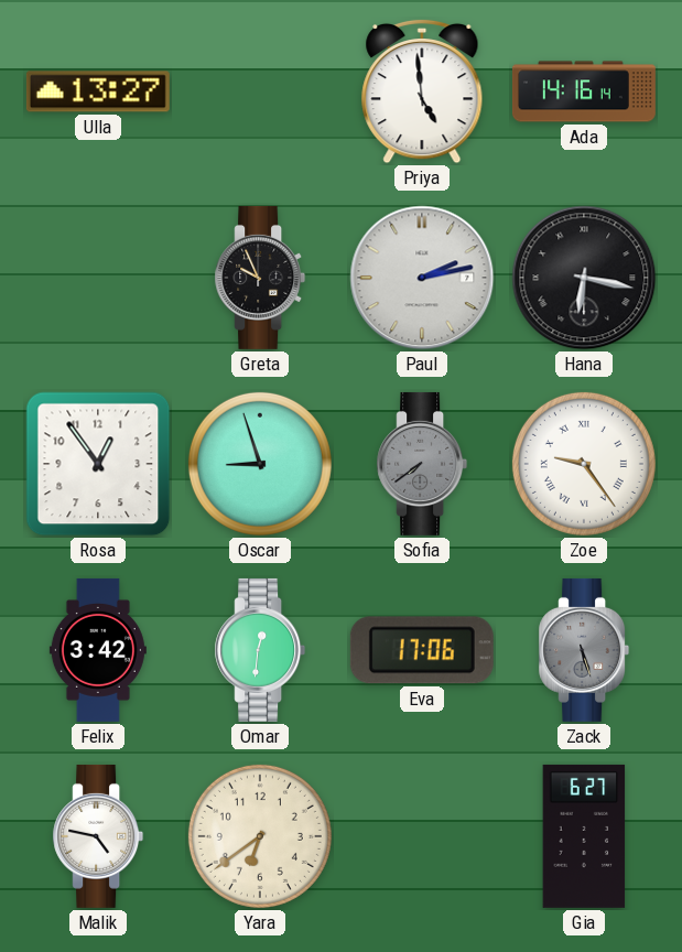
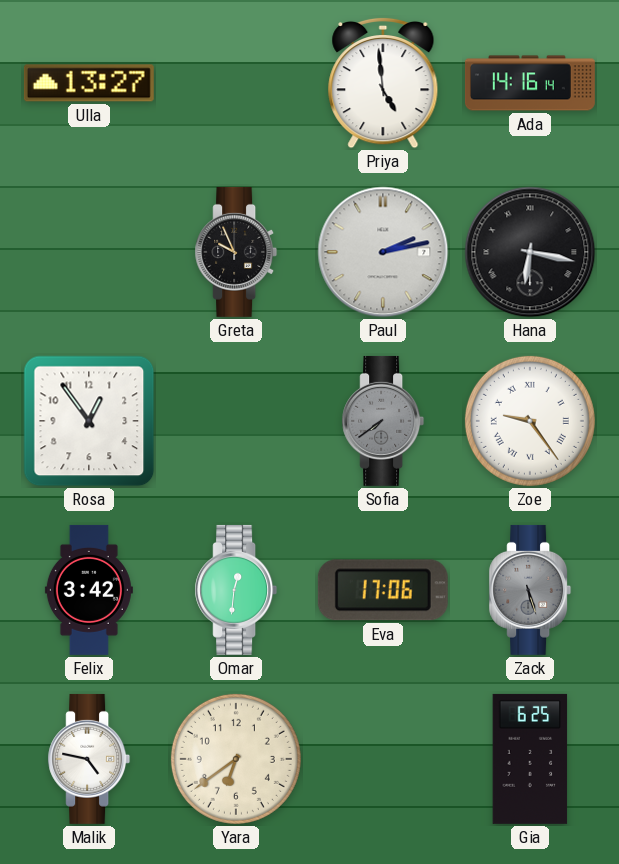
Oscar: 8:57 -> none (260, 464)
Gia: 6:27 -> 6:25 (530, 759)
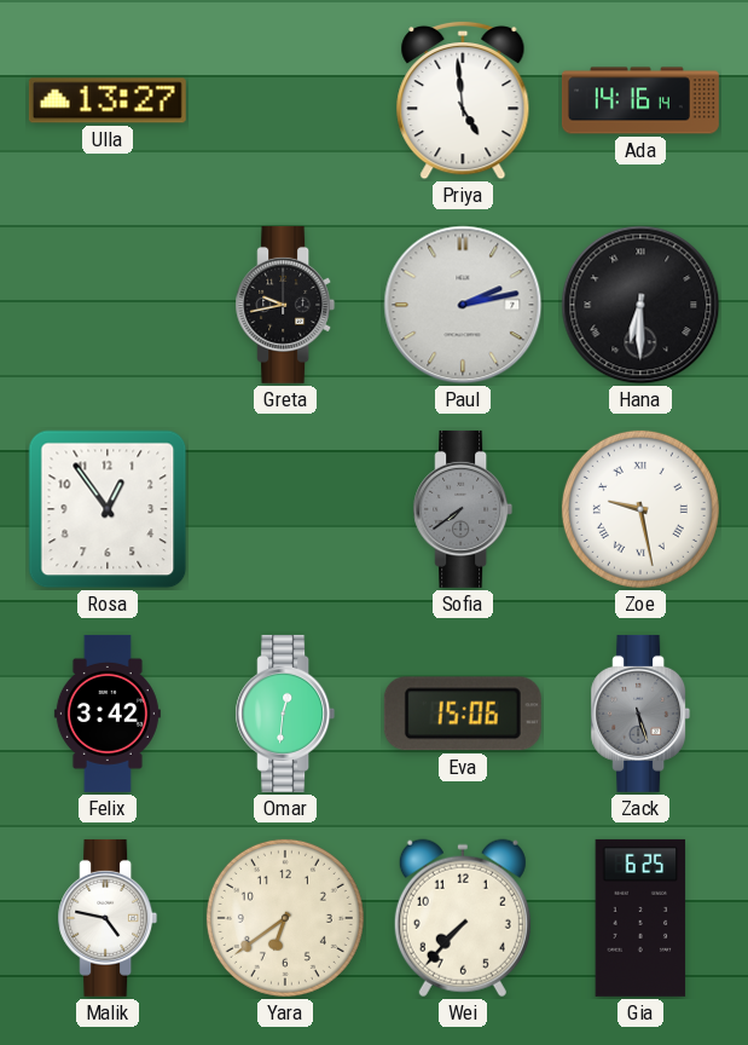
Greta: 9:56 -> 9:43 (285, 305)
Hana: 6:17 -> 6:30 (640, 305)
Zoe: 9:24 -> 9:28 (640, 509)
Eva: 17:06 -> 15:06 (463, 714)
Wei: none -> 7:37 (463, 918)
